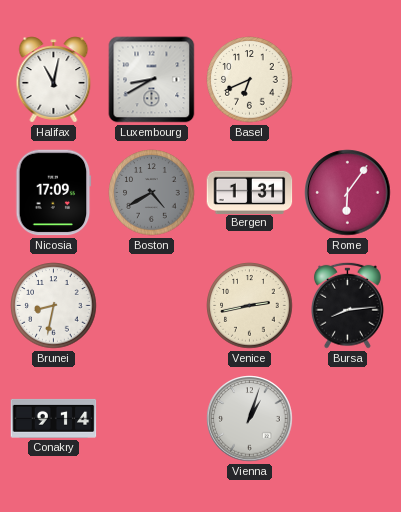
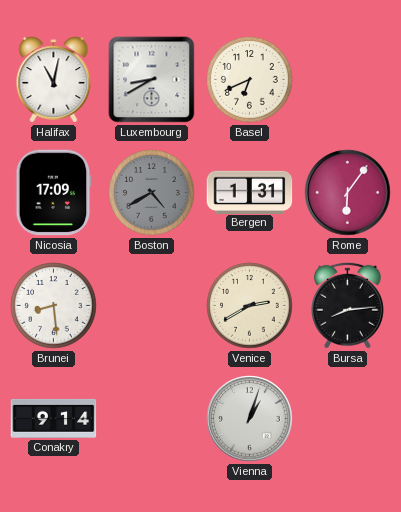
Brunei: 8:32 -> 8:29 (54, 306)
Venice: 2:43 -> 2:40 (250, 306)
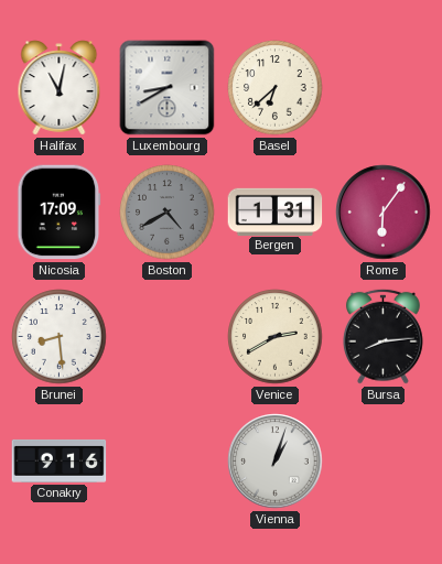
Basel: 6:41 -> 6:38 (276, 88)
Conakry: 9:14 -> 9:16 (60, 460)
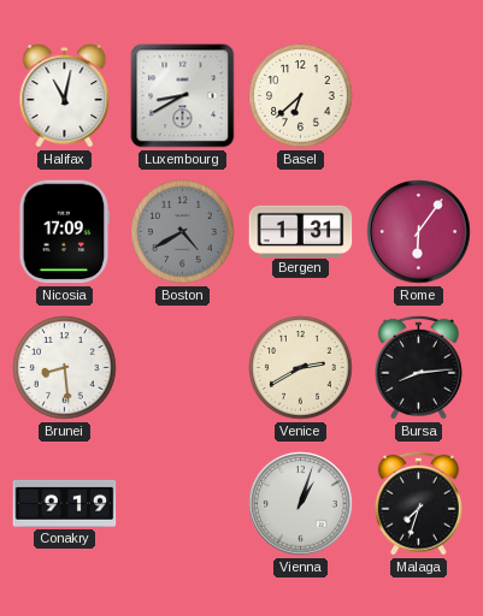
Conakry: 9:16 -> 9:19 (65, 503)
Malaga: none -> 7:33 (419, 503)
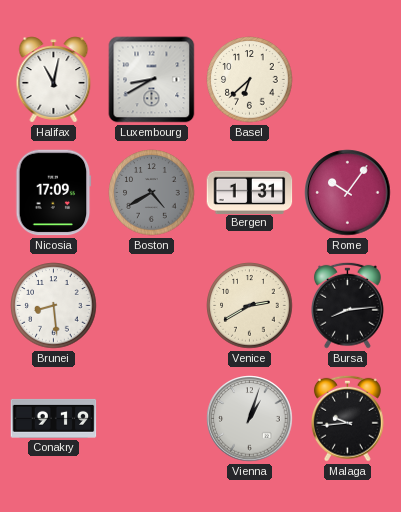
Rome: 6:06 -> 10:06 (348, 193)
Malaga: 7:33 -> 9:44 (348, 418)
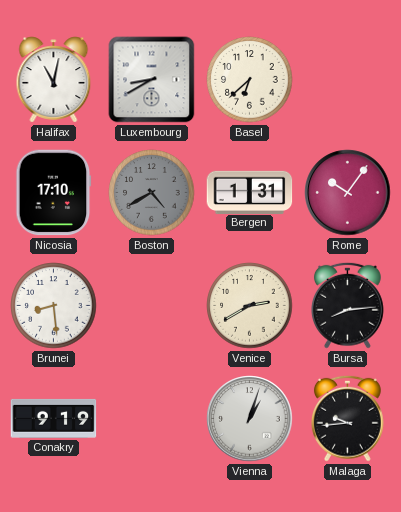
Nicosia: 17:09 -> 17:10 (54, 193)
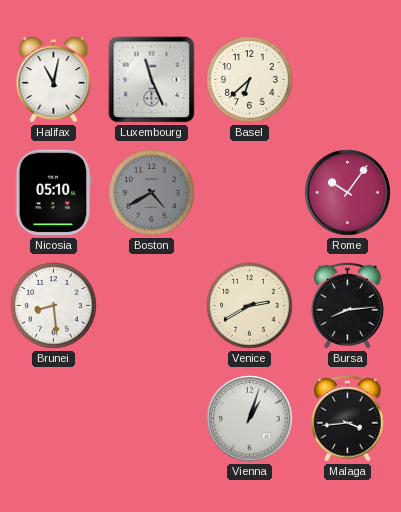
Luxembourg: 8:40 -> 11:26 (152, 80)
Nicosia: 17:10 -> 05:10 (54, 193)
Bergen: 1:31 -> none (250, 192)
Conakry: 9:19 -> none (54, 418)
Malaga: 9:44 -> 3:44 (348, 418)
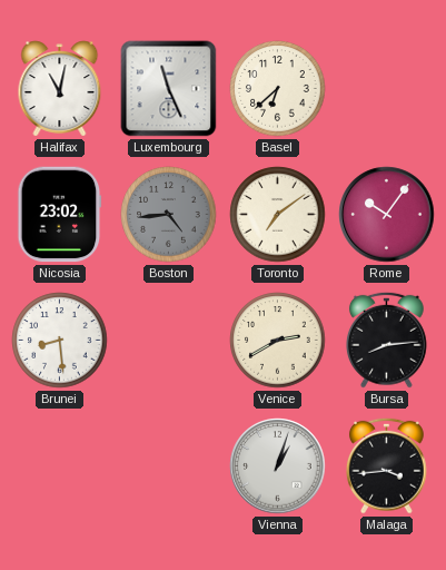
Nicosia: 05:10 -> 23:02 (60, 215)
Boston: 4:40 -> 4:44 (169, 215)
Toronto: none -> 7:09 (278, 215)
